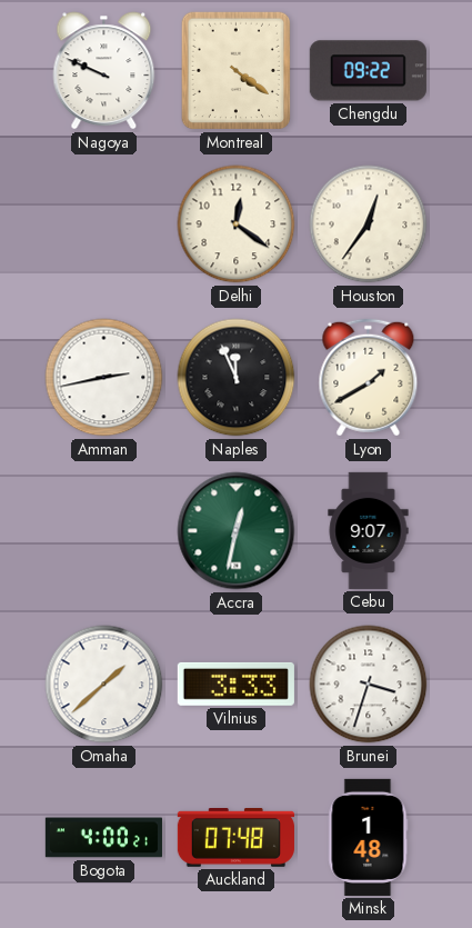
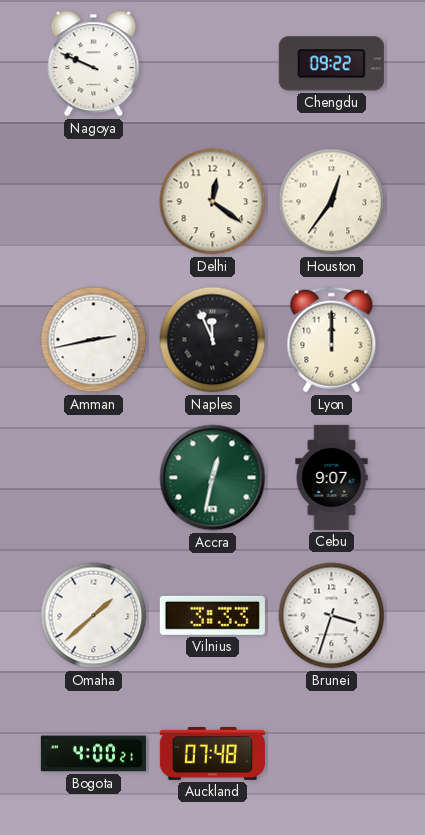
Montreal: 4:21 -> none (237, 71)
Lyon: 1:40 -> 12:00 (332, 340)
Minsk: 1:48 -> none (369, 837)
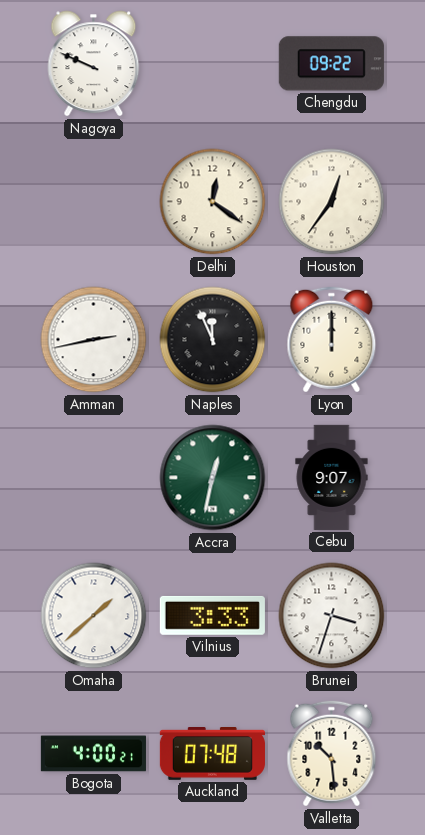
Valletta: none -> 10:29 (332, 754)
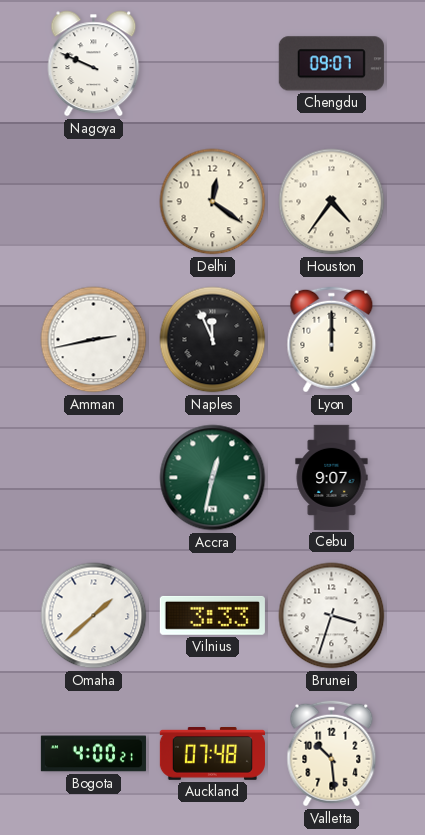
Chengdu: 09:22 -> 09:07 (331, 64)
Houston: 12:36 -> 4:36 (332, 202)
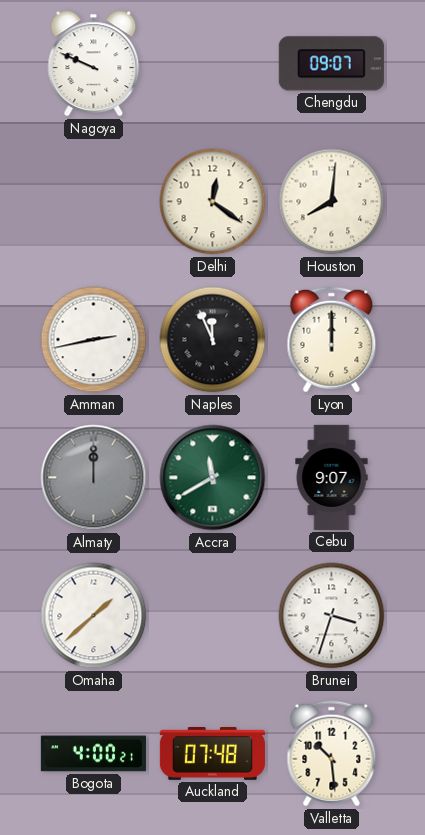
Houston: 4:36 -> 8:01 (332, 202)
Almaty: none -> 12:00 (94, 478)
Accra: 12:32 -> 11:40 (213, 478)
Vilnius: 3:33 -> none (212, 615)
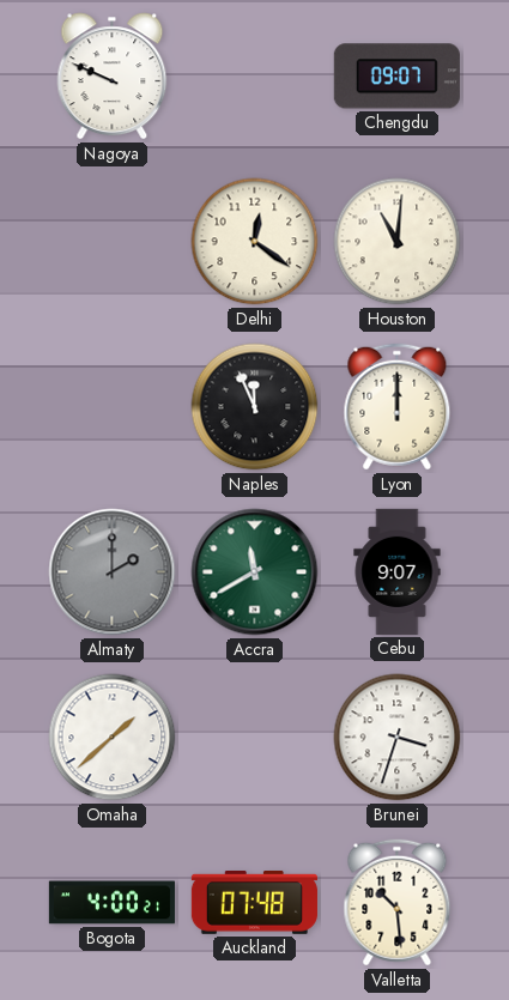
Houston: 8:01 -> 11:01 (398, 242)
Amman: 2:43 -> none (94, 340)
Almaty: 12:00 -> 2:00 (113, 572)
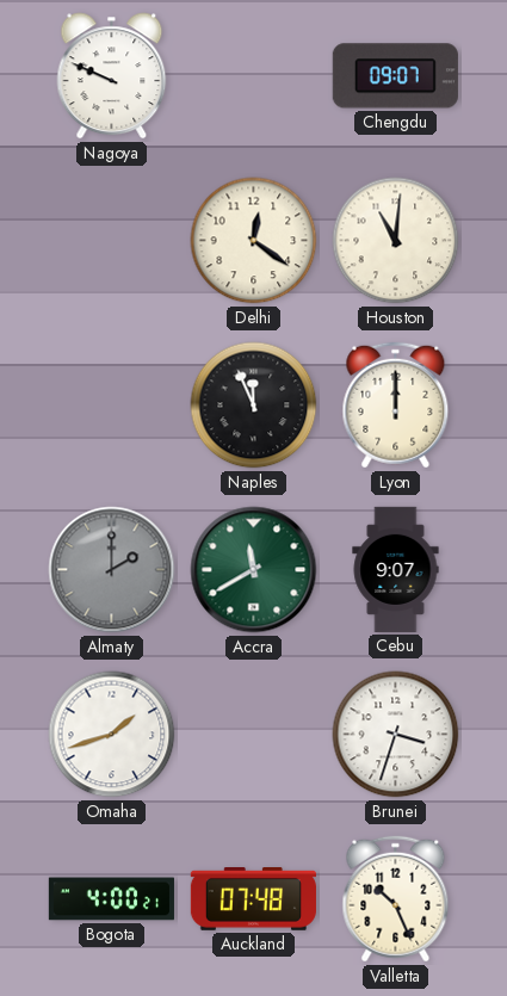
Omaha: 1:38 -> 1:42 (112, 735)
Valletta: 10:29 -> 10:26 (396, 899)
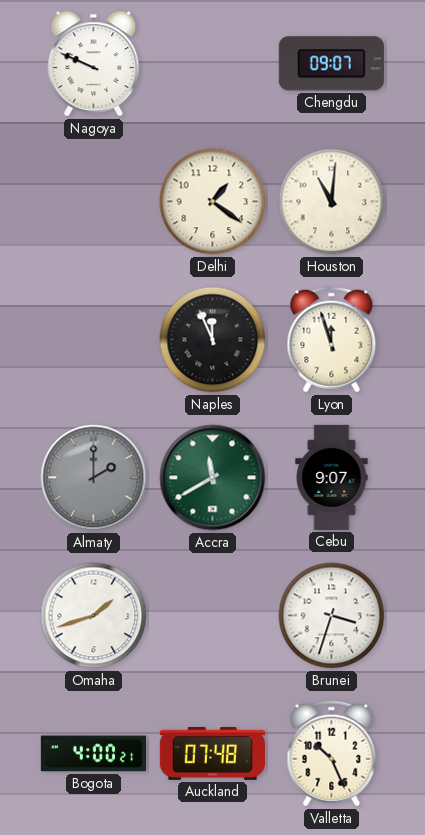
Delhi: 12:21 -> 1:21 (213, 202)
Lyon: 12:00 -> 11:57 (332, 340)
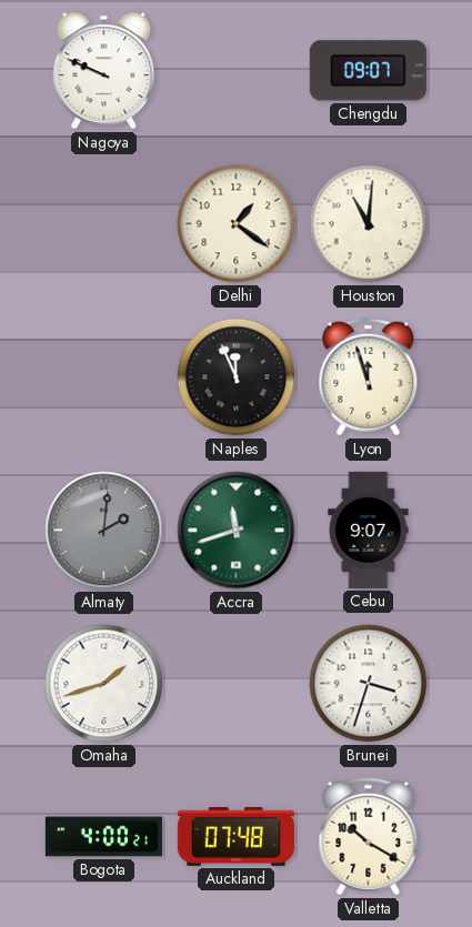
Almaty: 2:00 -> 2:01 (104, 531)
Accra: 11:40 -> 11:42 (237, 531)
Valletta: 10:26 -> 10:20 (369, 837)
